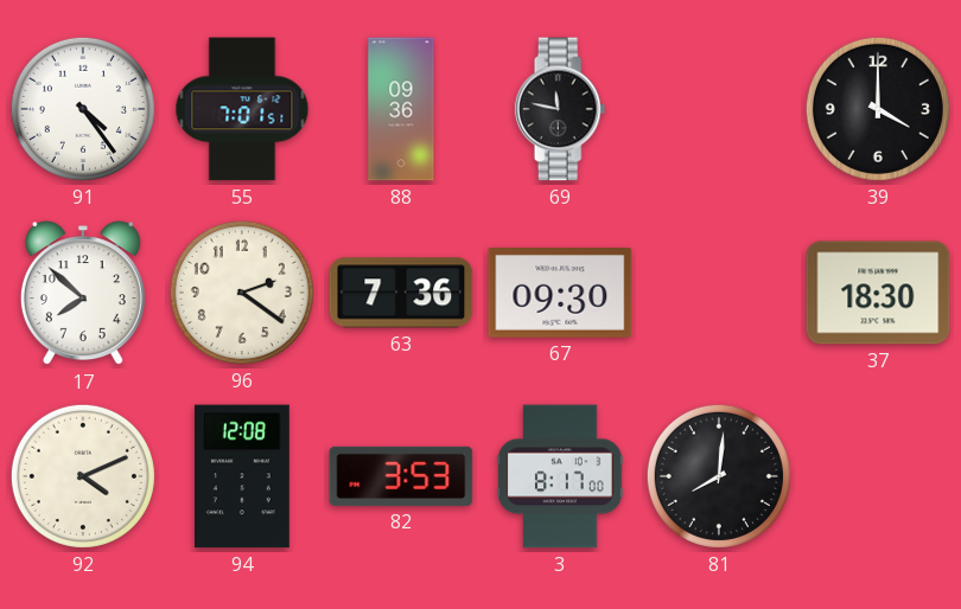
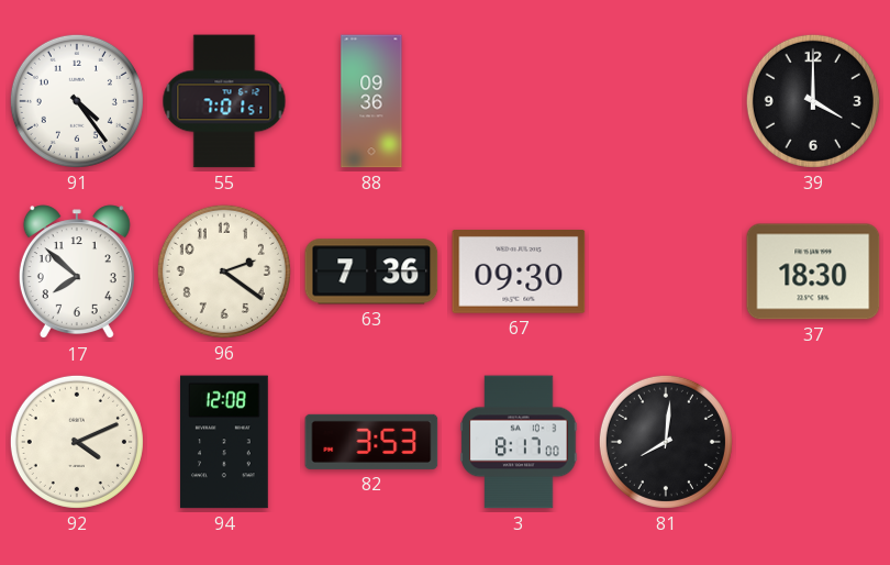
69: 11:47 -> none (560, 109)
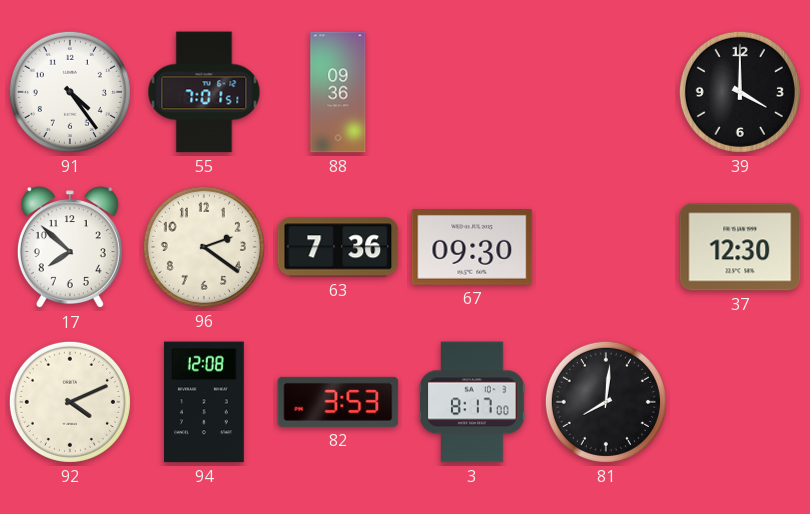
37: 18:30 -> 12:30 (740, 247)
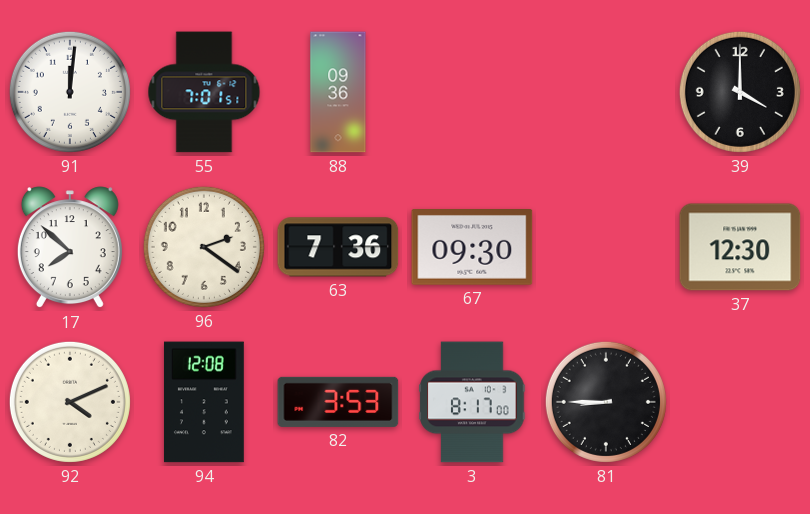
91: 4:24 -> 12:01 (70, 92)
81: 8:01 -> 8:45 (606, 402)
